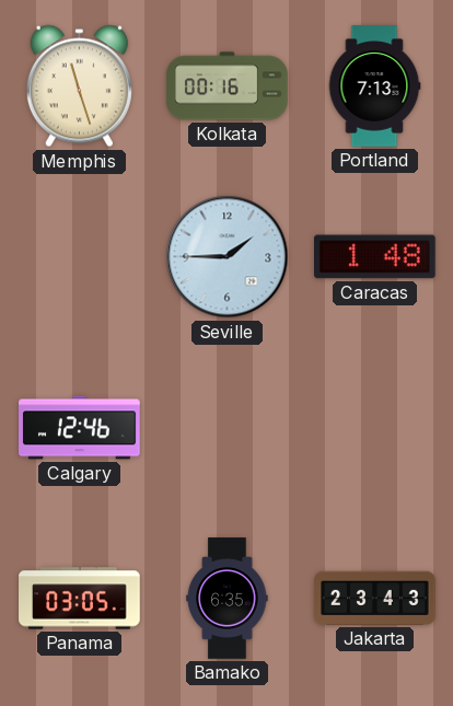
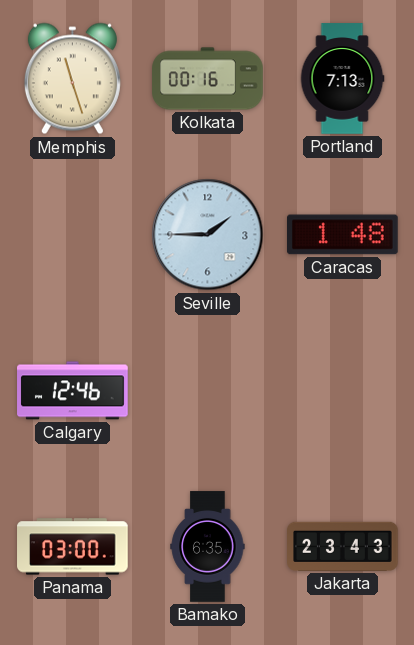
Panama: 03:05 -> 03:00 (73, 547)
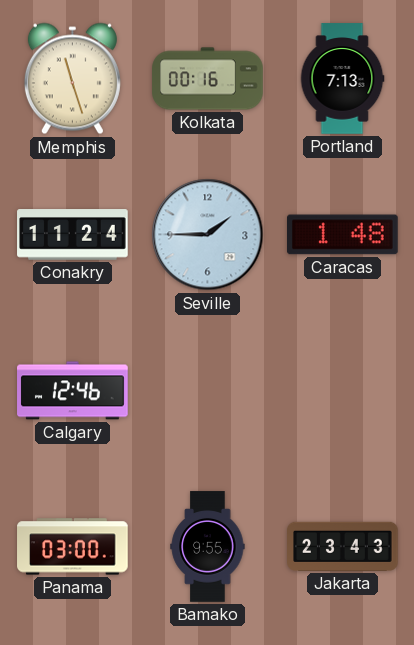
Conakry: none -> 11:24 (73, 235)
Bamako: 6:35 -> 9:55 (208, 547)
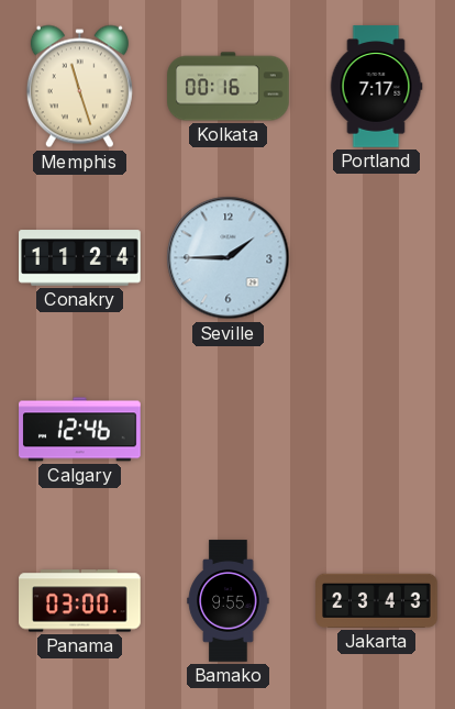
Portland: 7:13 -> 7:17 (376, 87)
Caracas: 1:48 -> none (343, 235)
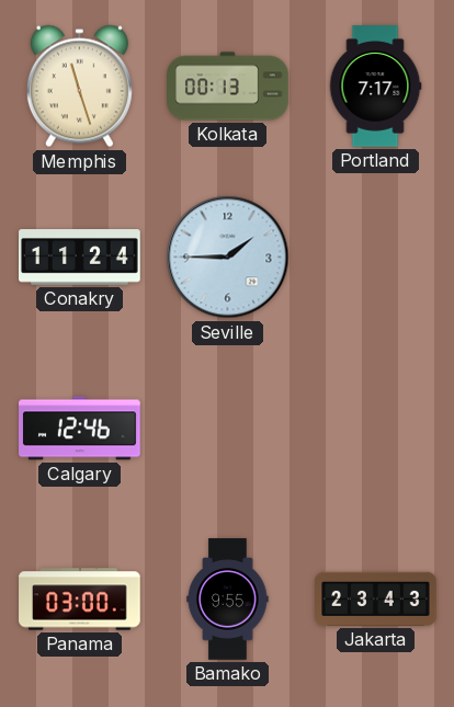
Kolkata: 00:16 -> 00:13 (228, 87)
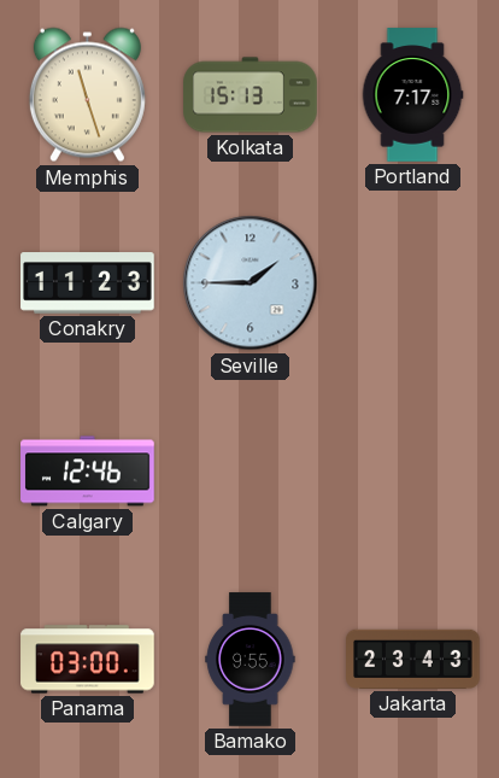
Kolkata: 00:13 -> 15:13 (251, 95)
Conakry: 11:24 -> 11:23 (88, 283)
